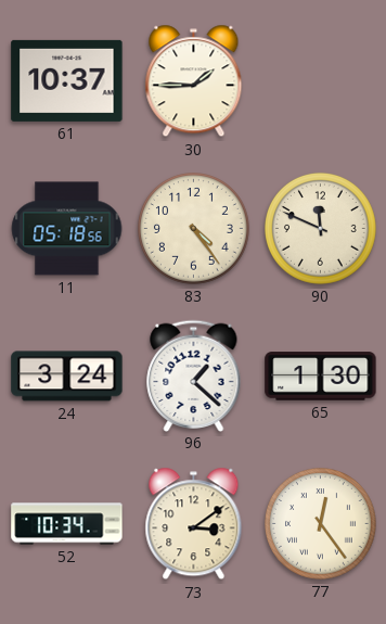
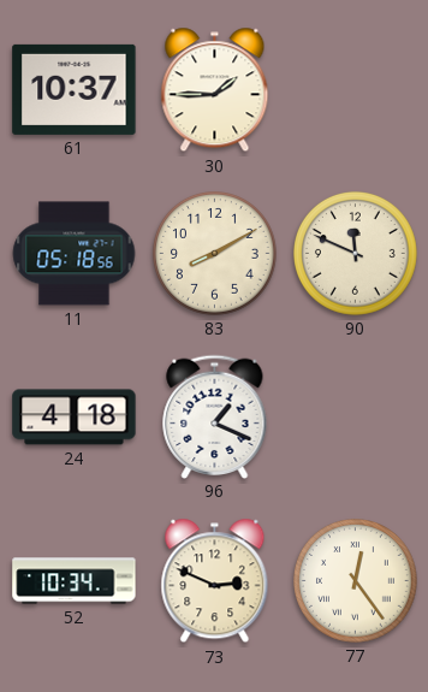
83: 4:24 -> 8:10 (215, 254)
24: 3:24 -> 4:18 (75, 418)
96: 1:22 -> 1:19 (215, 416)
65: 1:30 -> none (321, 377)
73: 3:09 -> 2:49 (215, 581)
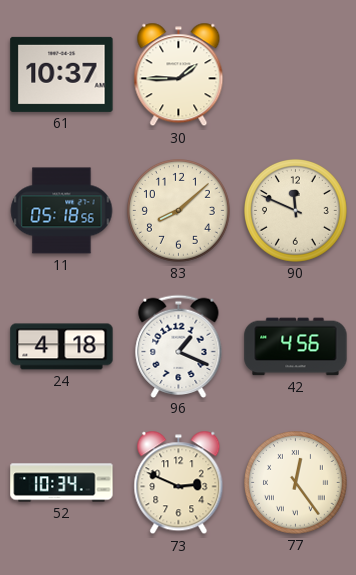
83: 8:10 -> 8:08 (179, 211)
42: none -> 4:56 (296, 347)
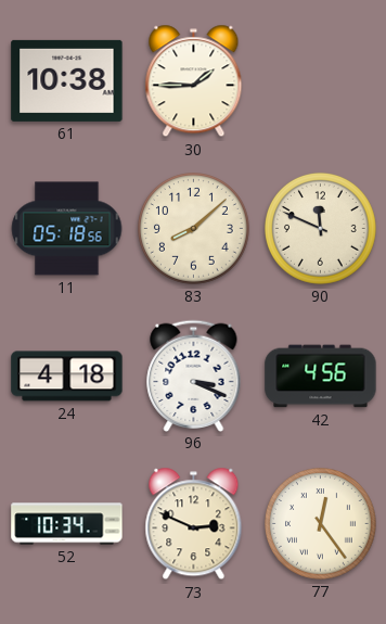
61: 10:37 -> 10:38 (67, 80)
96: 1:19 -> 3:19 (194, 375)
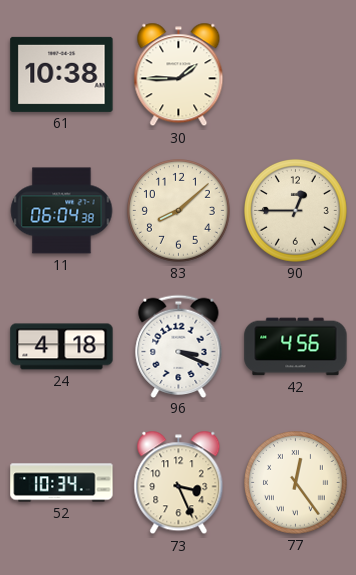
11: 05:18 -> 06:04 (62, 211)
90: 11:49 -> 12:45 (296, 211)
73: 2:49 -> 3:26 (179, 483)
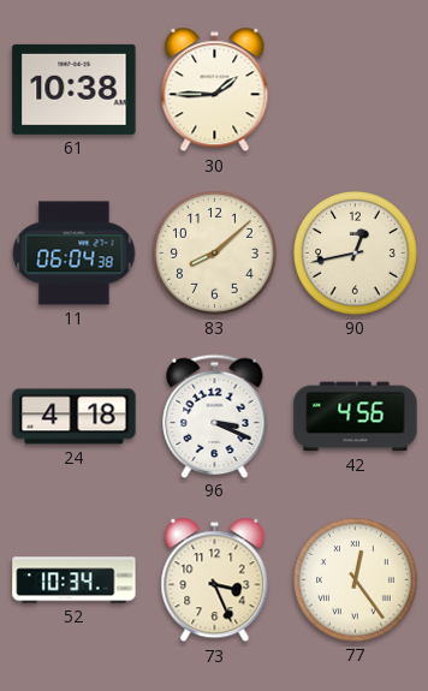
90: 12:45 -> 12:43 (356, 254)
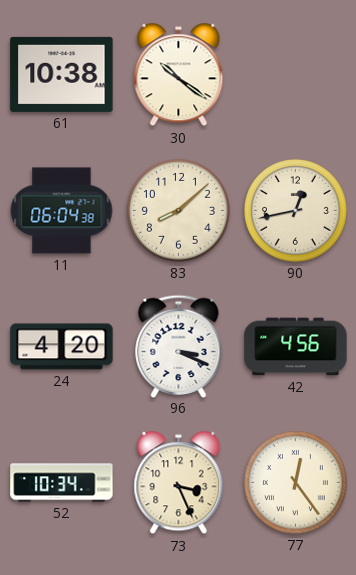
30: 1:45 -> 10:21 (179, 75)
24: 4:18 -> 4:20 (62, 347)
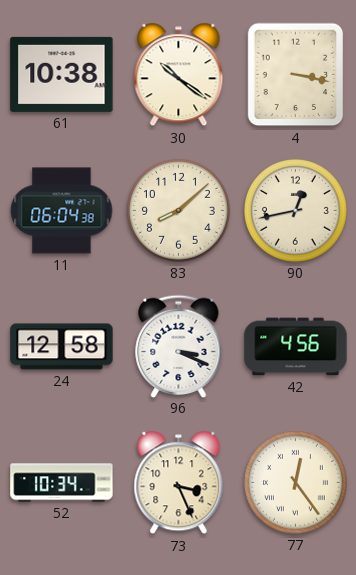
4: none -> 3:17 (296, 75)
24: 4:20 -> 12:58 (62, 347)
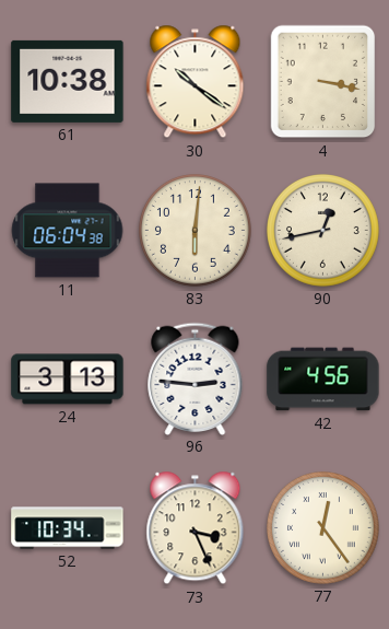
83: 8:08 -> 6:01 (196, 231)
24: 12:58 -> 3:13 (68, 380)
96: 3:19 -> 2:46 (196, 378)
